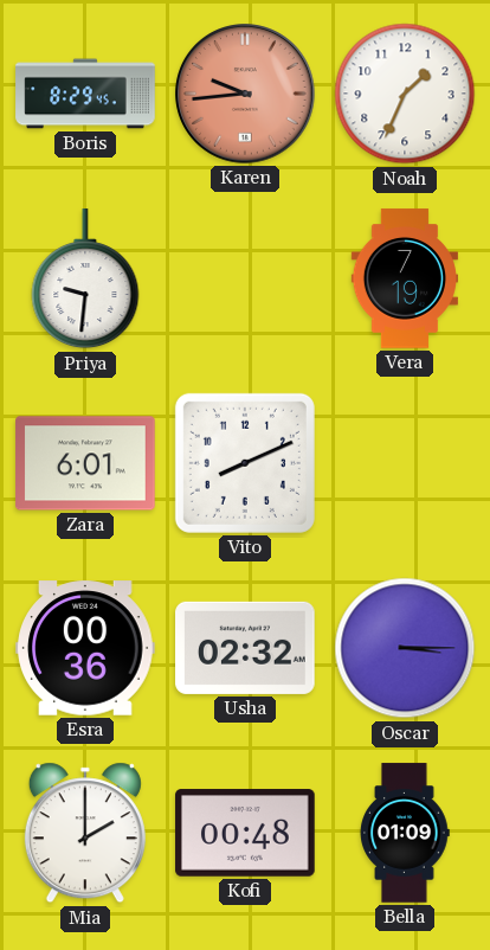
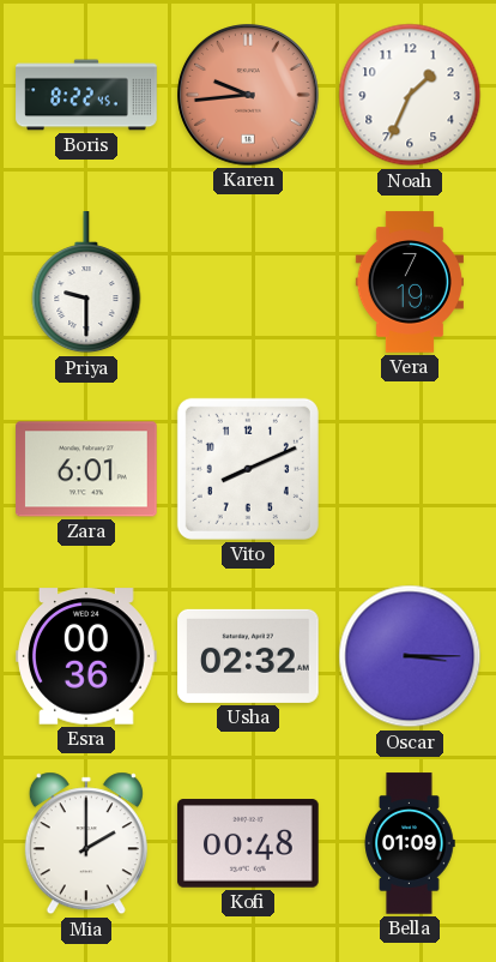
Boris: 8:29 -> 8:22 (86, 95)
Priya: 9:31 -> 9:30 (86, 283)
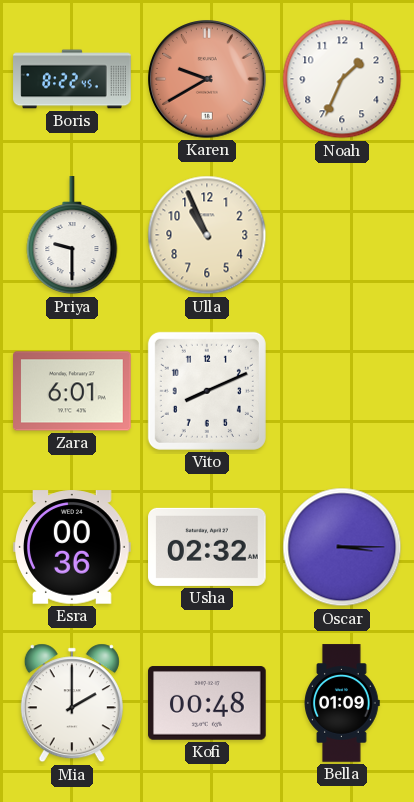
Karen: 9:44 -> 9:40 (207, 79)
Ulla: none -> 10:56 (207, 235)
Vera: 7:19 -> none (410, 282)
